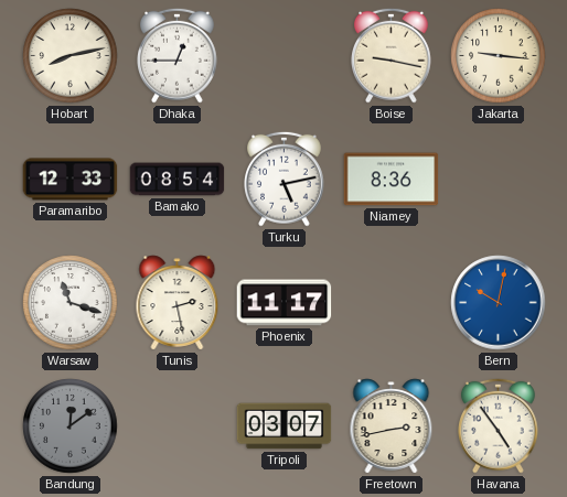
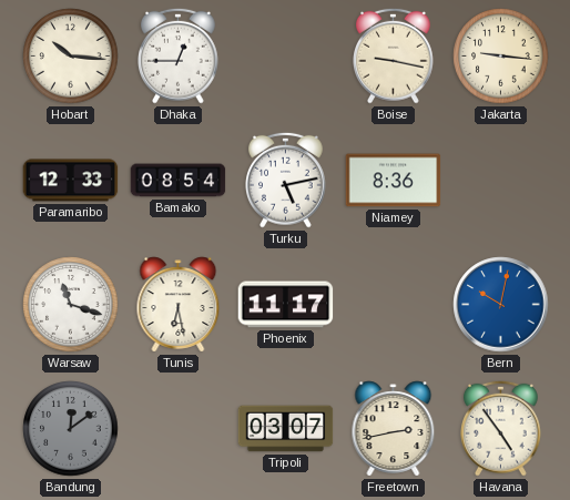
Hobart: 8:13 -> 10:16 (71, 57)
Tunis: 2:28 -> 6:28 (179, 305)
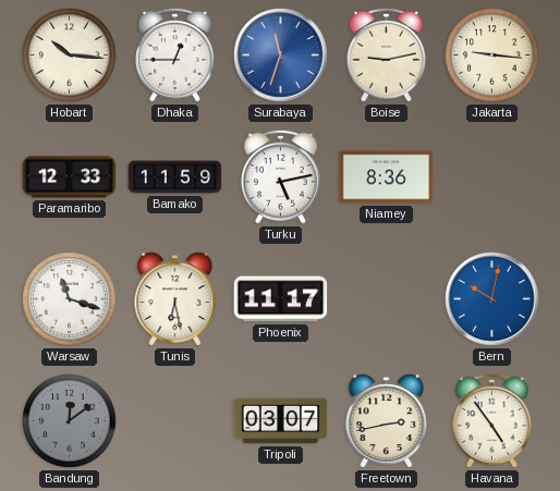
Surabaya: none -> 11:33 (281, 56)
Boise: 9:17 -> 9:13 (387, 54)
Bamako: 08:54 -> 11:59 (175, 177)
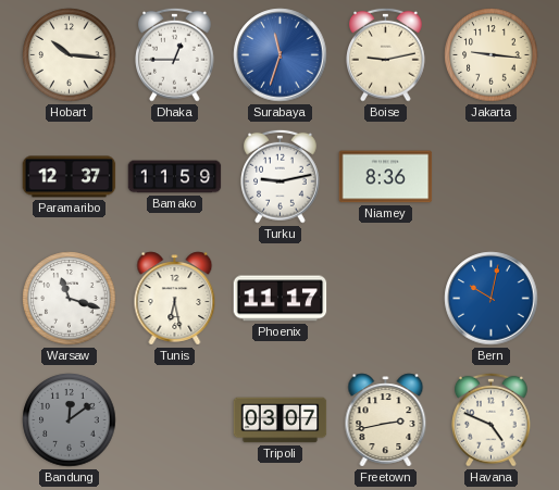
Paramaribo: 12:33 -> 12:37 (70, 177)
Turku: 5:13 -> 9:13 (281, 176)
Havana: 4:54 -> 4:49 (492, 419)
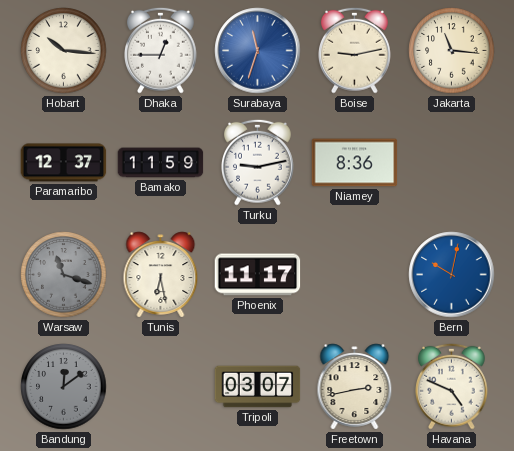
Jakarta: 9:16 -> 11:16 (452, 51)
Warsaw dial: white -> grey (64, 275)
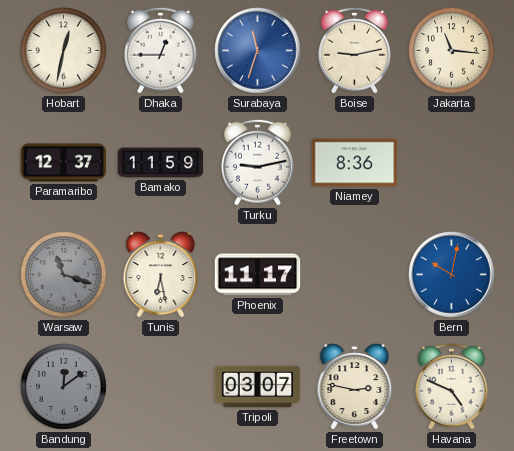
Hobart: 10:16 -> 12:32 (64, 51)
Freetown: 2:43 -> 2:47 (355, 387)
